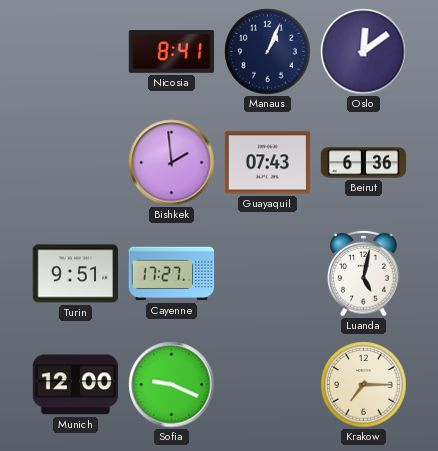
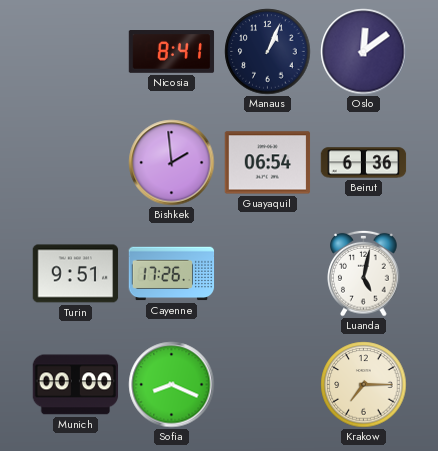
Guayaquil: 07:43 -> 06:54 (268, 163)
Cayenne: 17:27 -> 17:26 (172, 274)
Munich: 12:00 -> 00:00 (76, 385)
Sofia: 9:19 -> 8:19 (172, 385)
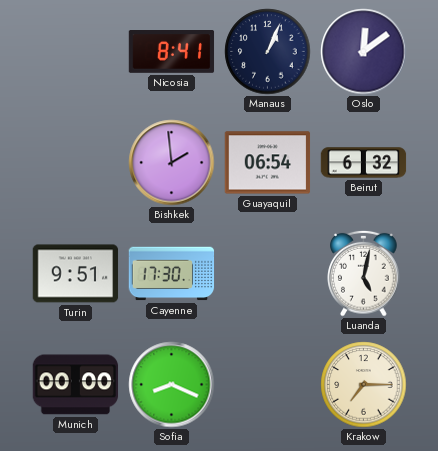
Beirut: 6:36 -> 6:32 (364, 163)
Cayenne: 17:26 -> 17:30 (172, 274)
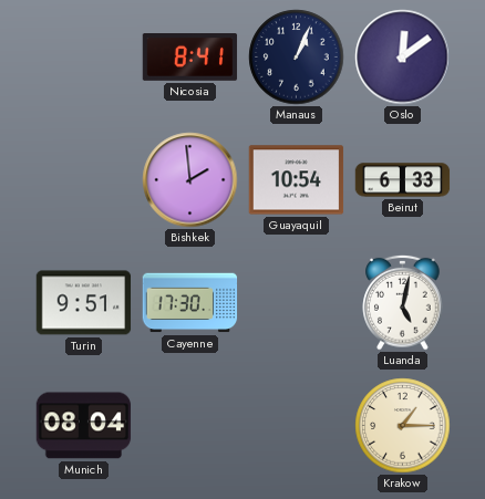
Guayaquil: 06:54 -> 10:54 (297, 180)
Beirut: 6:32 -> 6:33 (403, 180)
Munich: 00:00 -> 08:04 (84, 426)
Sofia: 8:19 -> none (172, 385)
Krakow: 7:15 -> 1:15 (403, 426)
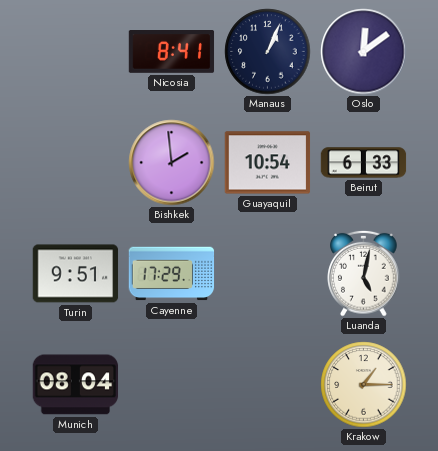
Cayenne: 17:30 -> 17:29 (172, 274)
